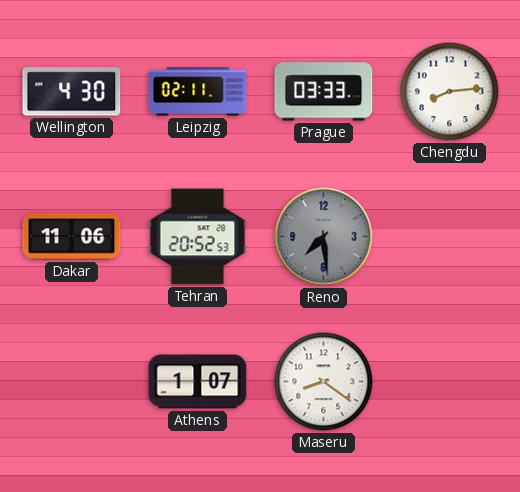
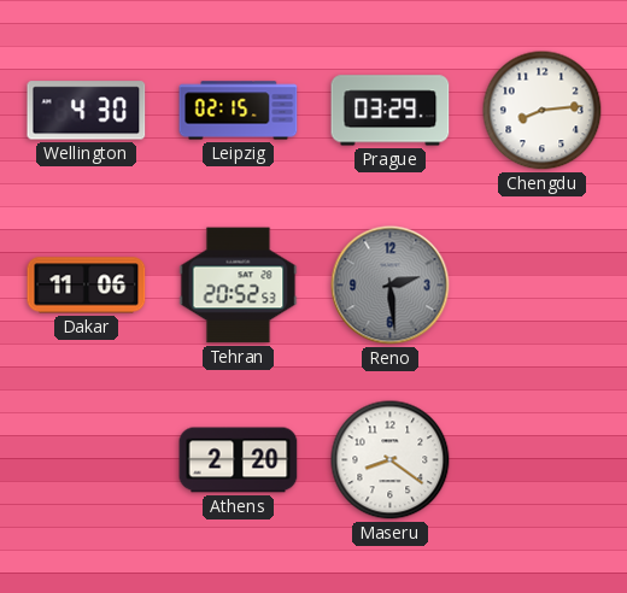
Leipzig: 02:11 -> 02:15 (239, 111)
Prague: 03:33 -> 03:29 (391, 111)
Reno: 7:29 -> 2:29 (391, 286)
Athens: 1:07 -> 2:20 (239, 460)
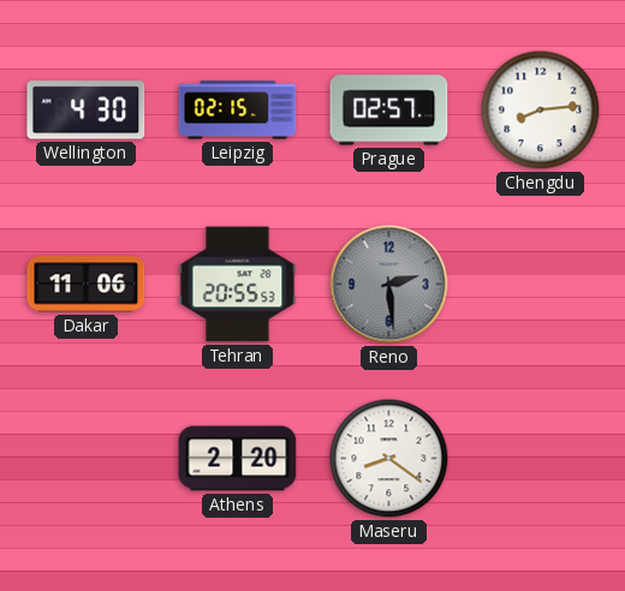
Prague: 03:29 -> 02:57 (389, 111)
Tehran: 20:52 -> 20:55 (238, 285)
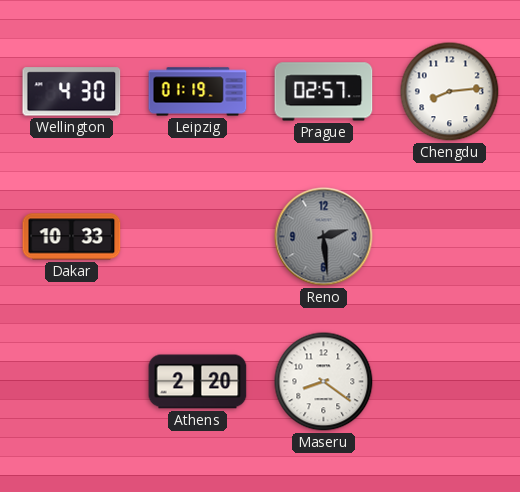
Leipzig: 02:15 -> 01:19 (198, 92)
Dakar: 11:06 -> 10:33 (72, 237)
Tehran: 20:55 -> none (238, 285)
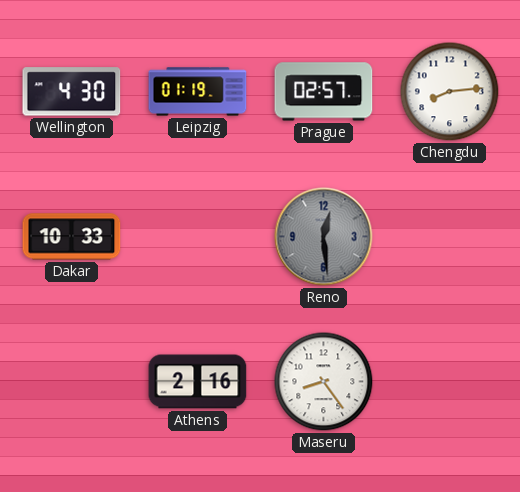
Reno: 2:29 -> 12:29 (324, 237)
Athens: 2:20 -> 2:16 (198, 382)
Maseru: 8:21 -> 8:24 (324, 382)
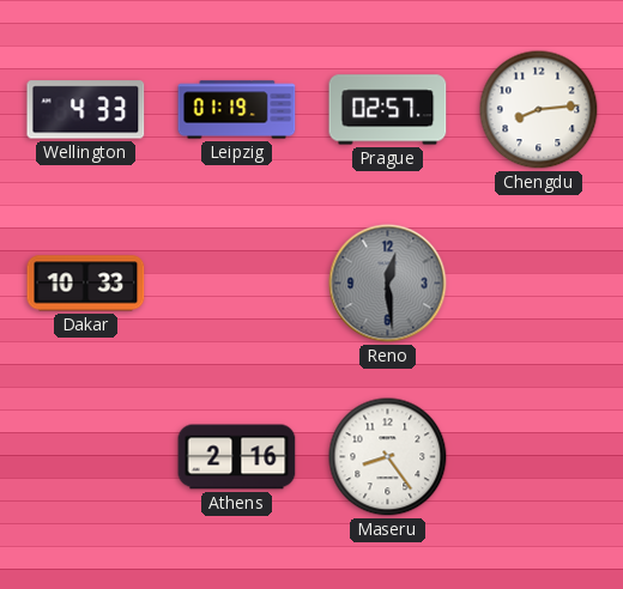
Wellington: 4:30 -> 4:33 (86, 110)
